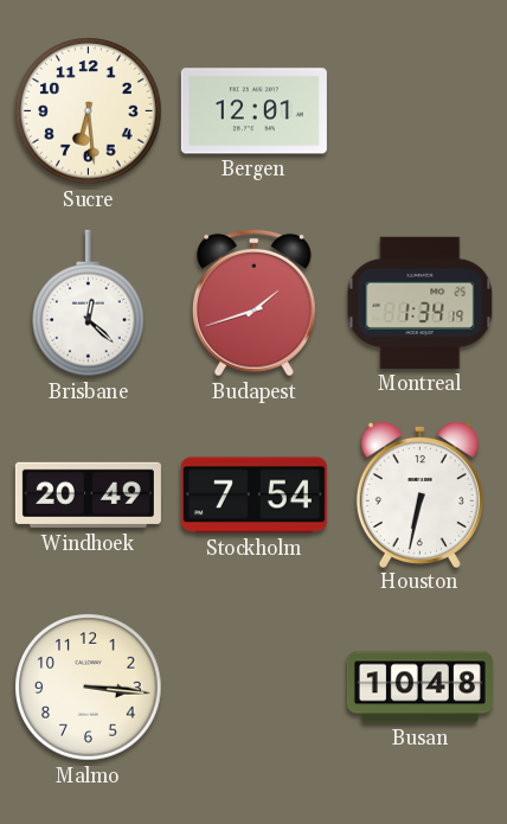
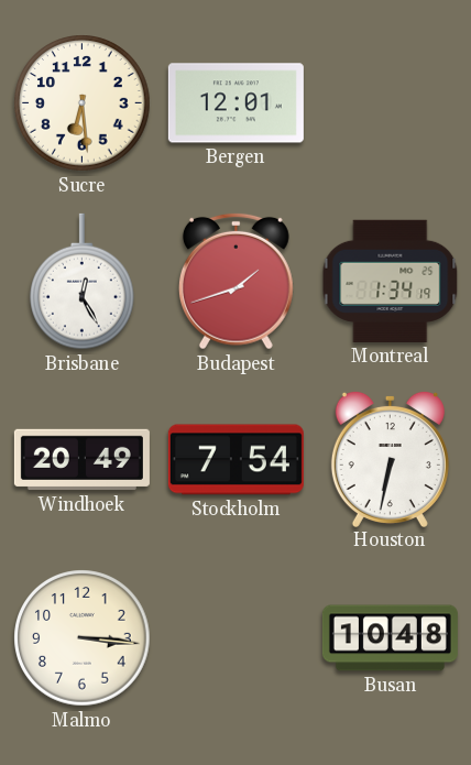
Brisbane: 12:22 -> 12:25 (83, 282)
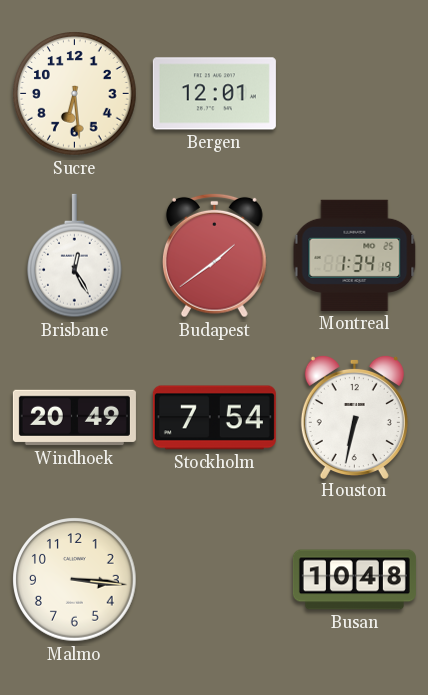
Budapest: 1:42 -> 1:39 (214, 255)
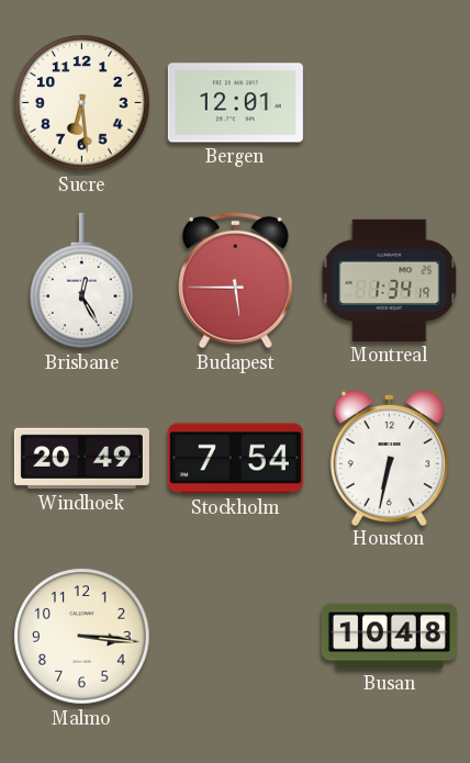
Budapest: 1:39 -> 5:45 (235, 280)
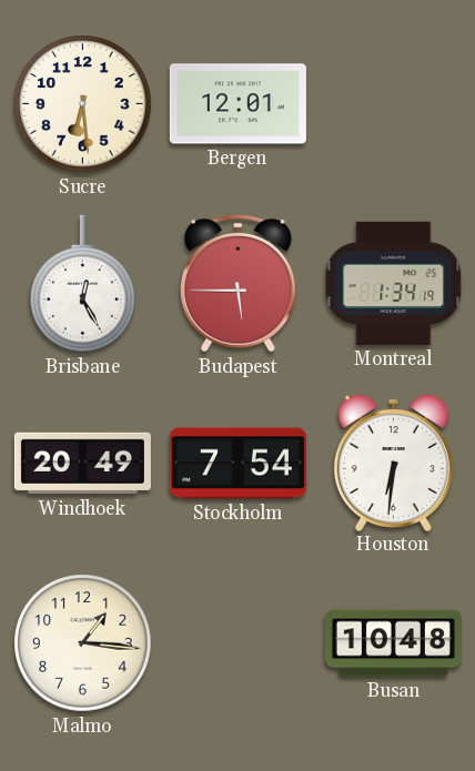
Houston: 6:32 -> 6:31 (393, 461)
Malmo: 3:16 -> 1:16 (83, 643)
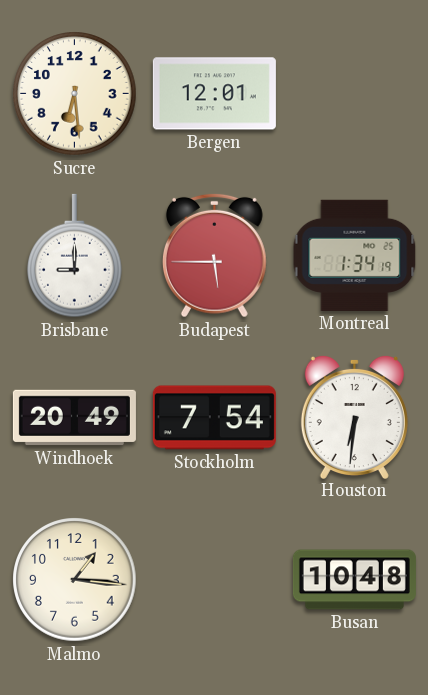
Brisbane: 12:25 -> 9:00 (75, 256)
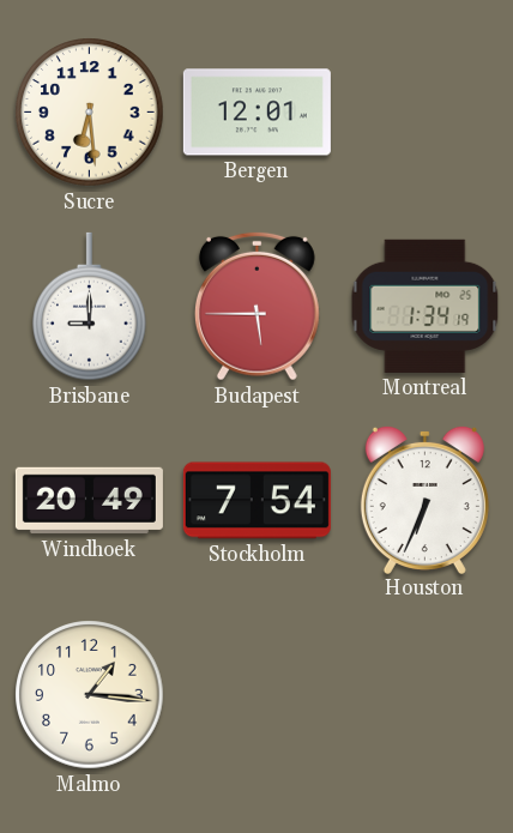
Houston: 6:31 -> 6:34 (424, 499)
Busan: 10:48 -> none (354, 580)
